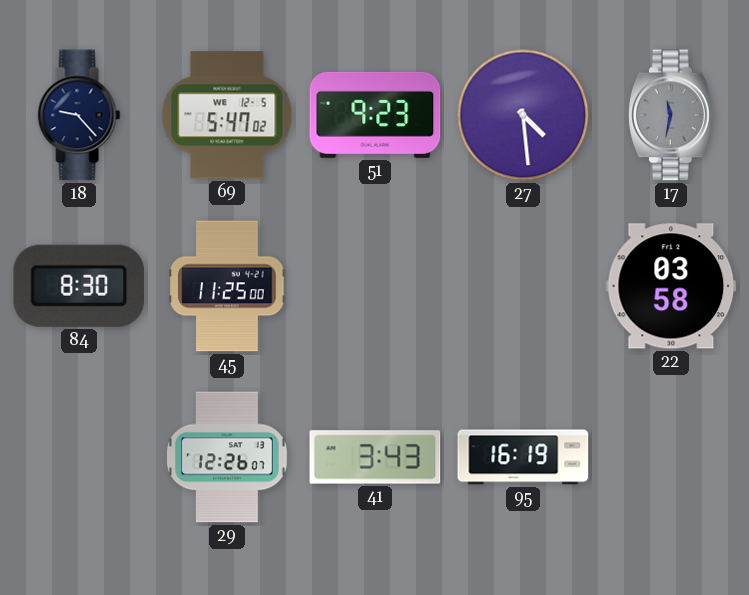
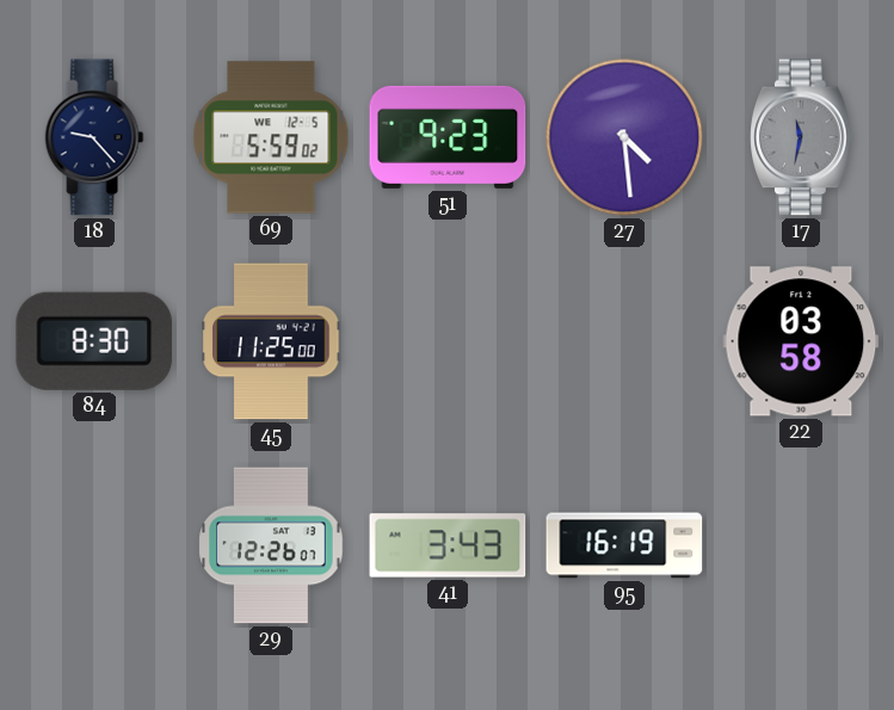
69: 5:47 -> 5:59 (271, 137)
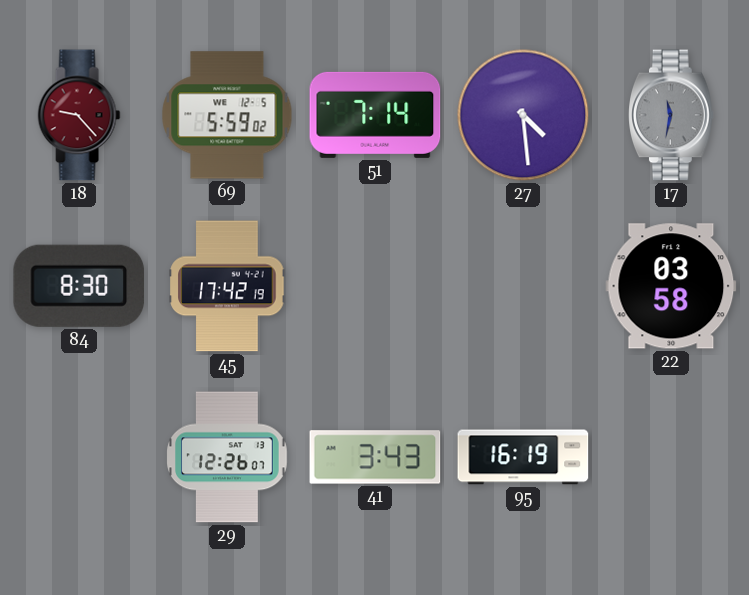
18 dial: navy -> burgundy (79, 115)
51: 9:23 -> 7:14 (375, 115)
45: 11:25 -> 17:42 (227, 286)
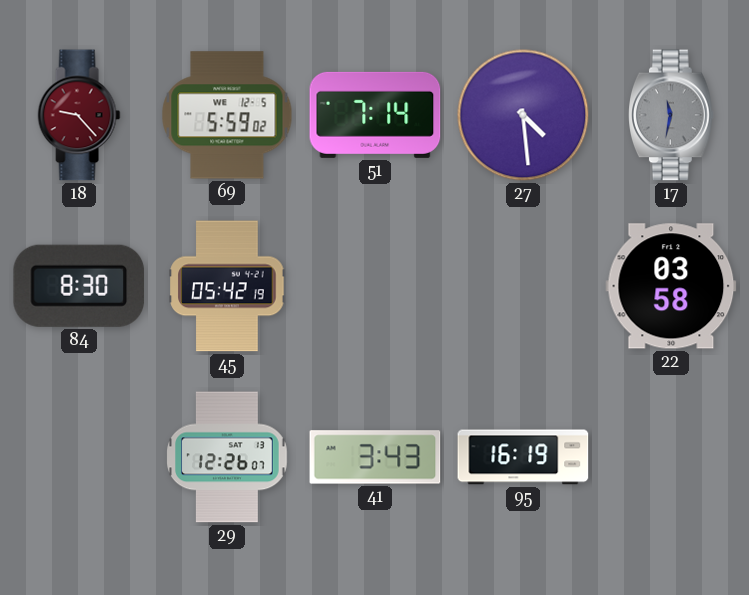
45: 17:42 -> 05:42 (227, 286)
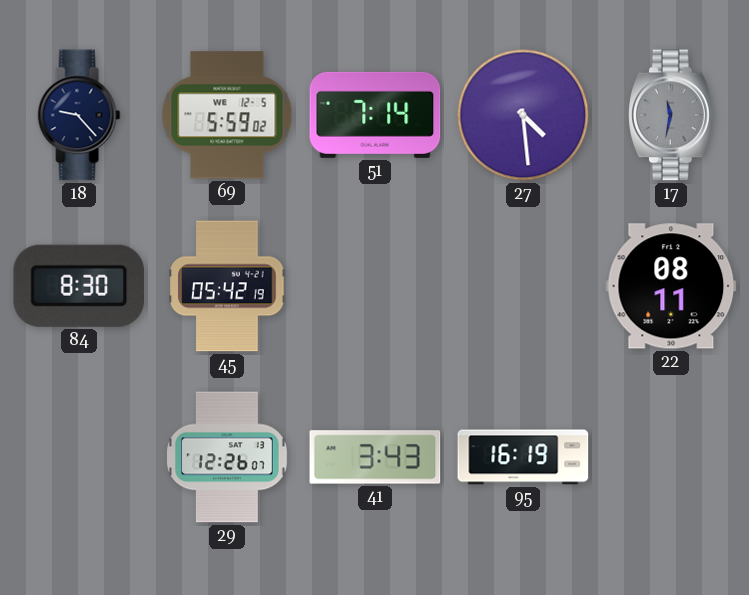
18 dial: burgundy -> navy (79, 115)
22: 03:58 -> 08:11 (671, 286)
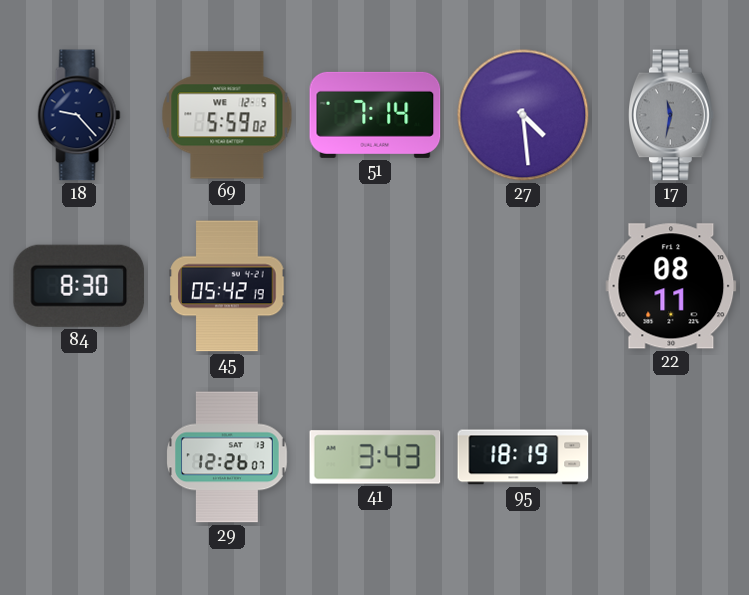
95: 16:19 -> 18:19 (523, 457)
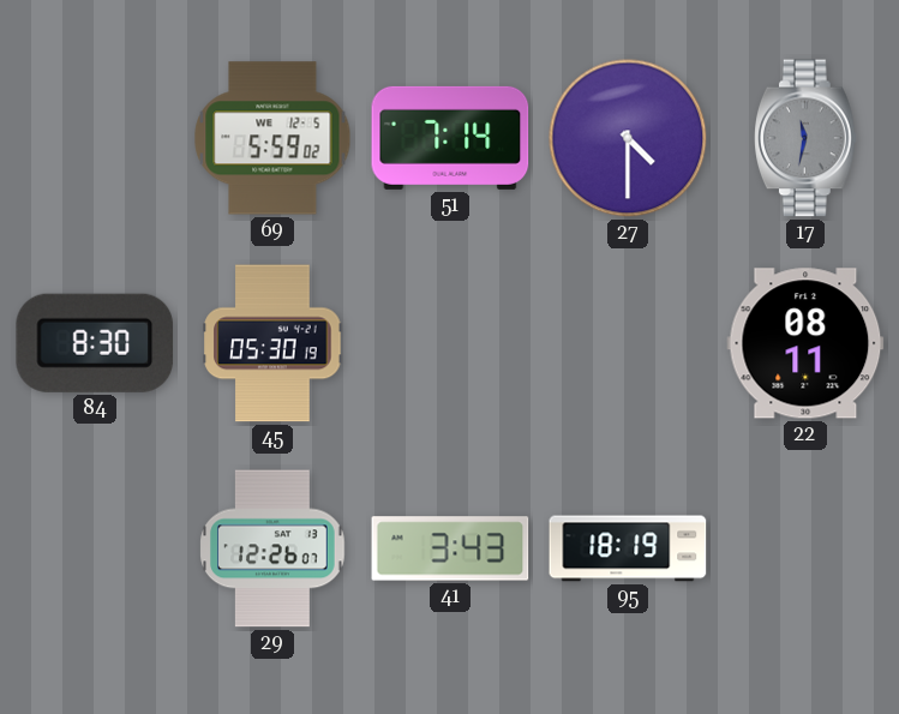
18: 9:23 -> none (79, 115)
27: 4:29 -> 4:30 (628, 138)
45: 05:42 -> 05:30 (272, 343)
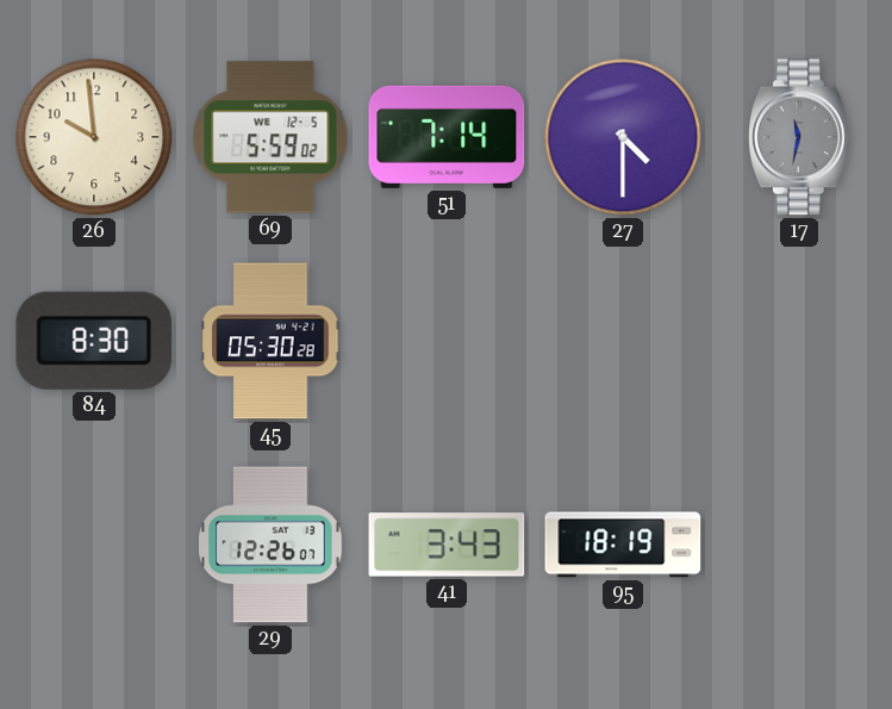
26: none -> 9:59 (94, 137)
45: 05:30:19 -> 05:30:28 (270, 341)
22: 08:11 -> none (805, 343)
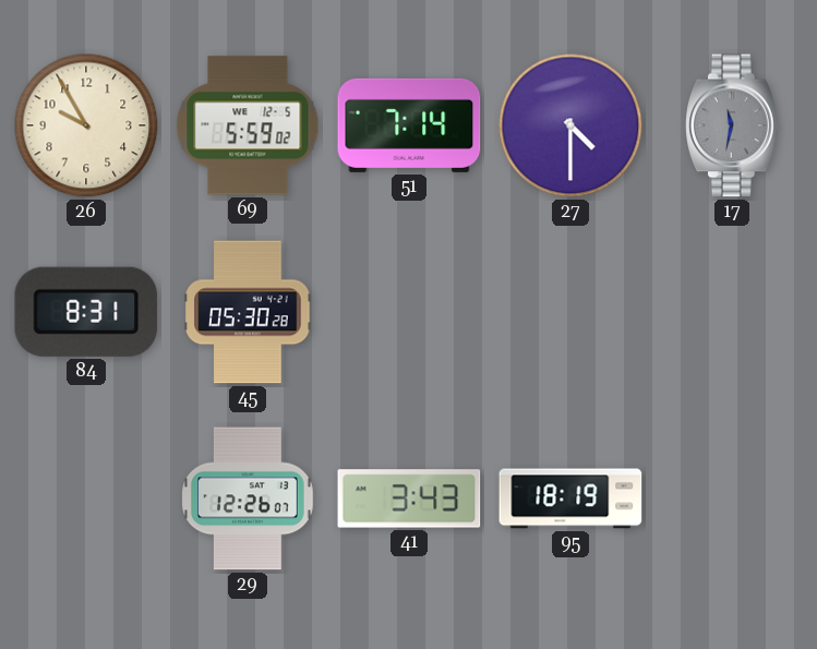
26: 9:59 -> 9:55 (86, 125)
84: 8:30 -> 8:31 (86, 312)
